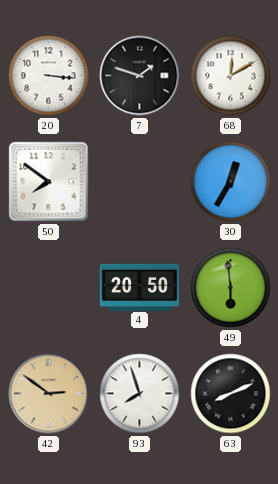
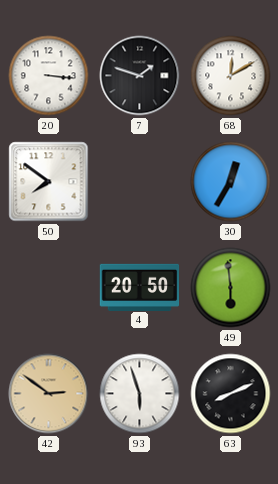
93: 7:57 -> 5:57 (140, 394)
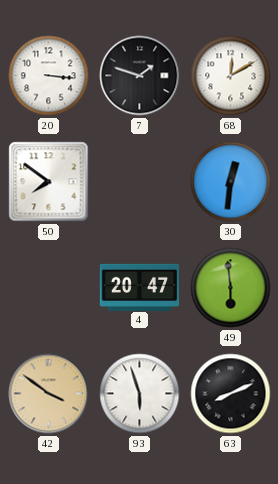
30: 12:35 -> 12:31 (231, 182)
4: 20:50 -> 20:47 (140, 287)
42: 2:51 -> 3:51 (49, 394)
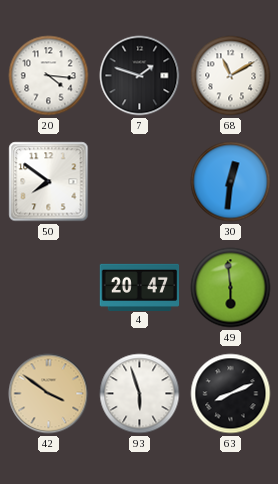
20: 3:16 -> 4:16 (49, 76)
68: 12:10 -> 11:10 (231, 76)
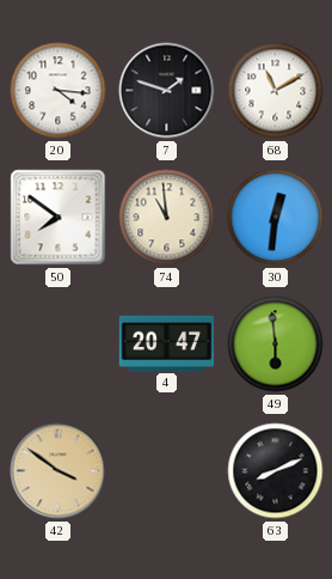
74: none -> 10:59 (167, 218)
93: 5:57 -> none (140, 394)
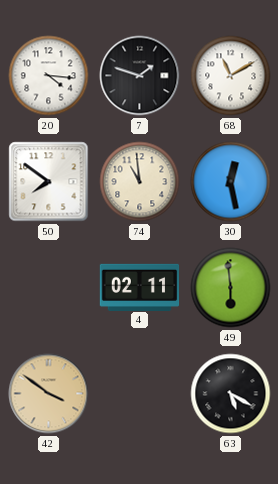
30: 12:31 -> 12:28 (231, 182)
4: 20:47 -> 02:11 (140, 287)
63: 8:11 -> 5:20 (231, 394)
